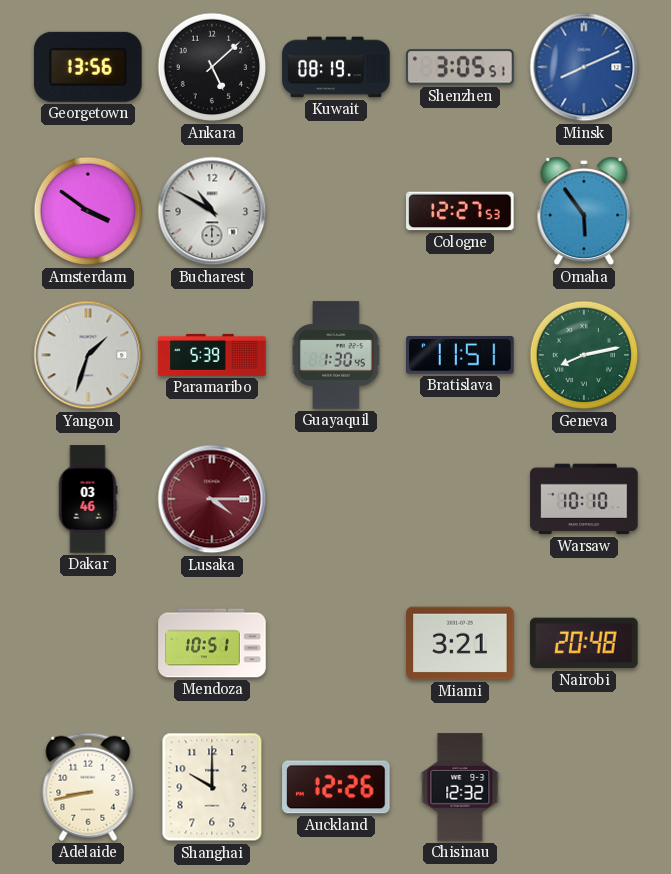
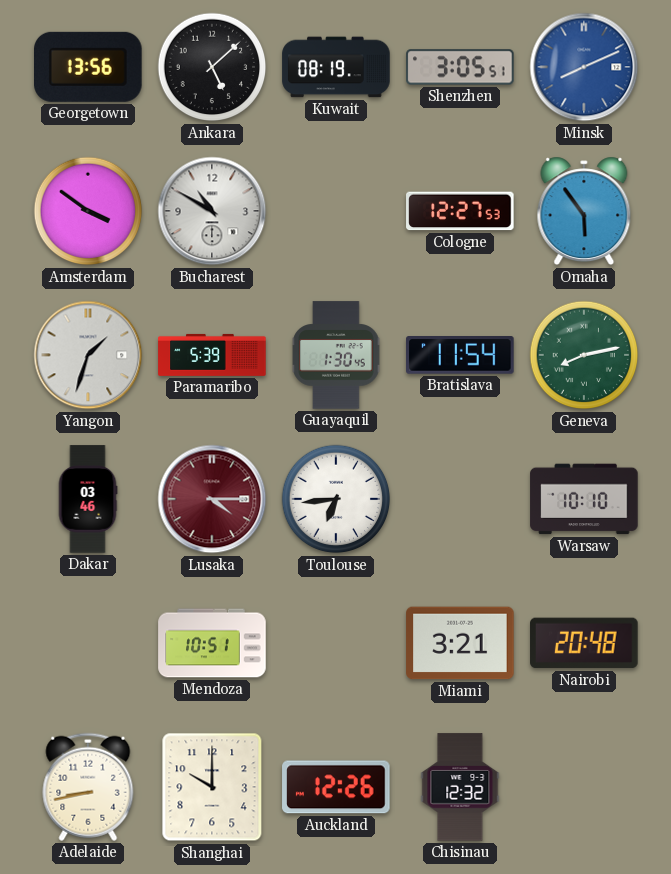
Bratislava: 11:51 -> 11:54 (460, 355)
Toulouse: none -> 6:44 (336, 499)
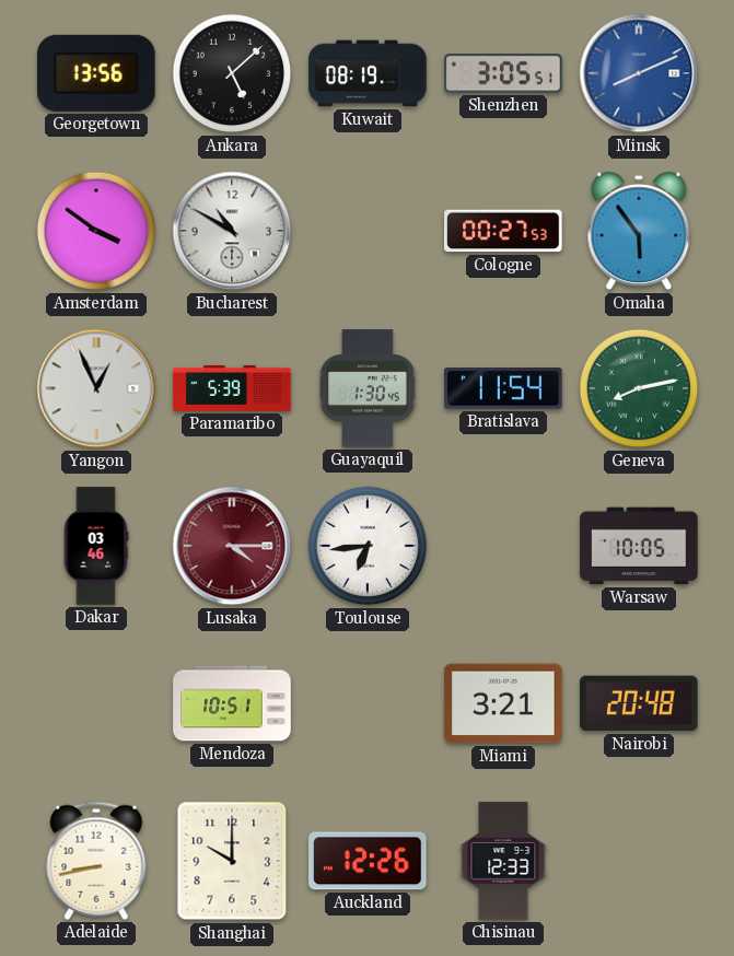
Cologne: 12:27 -> 00:27 (503, 231)
Yangon: 1:33 -> 12:56 (96, 388)
Warsaw: 10:10 -> 10:05 (639, 546)
Chisinau: 12:32 -> 12:33 (503, 861)
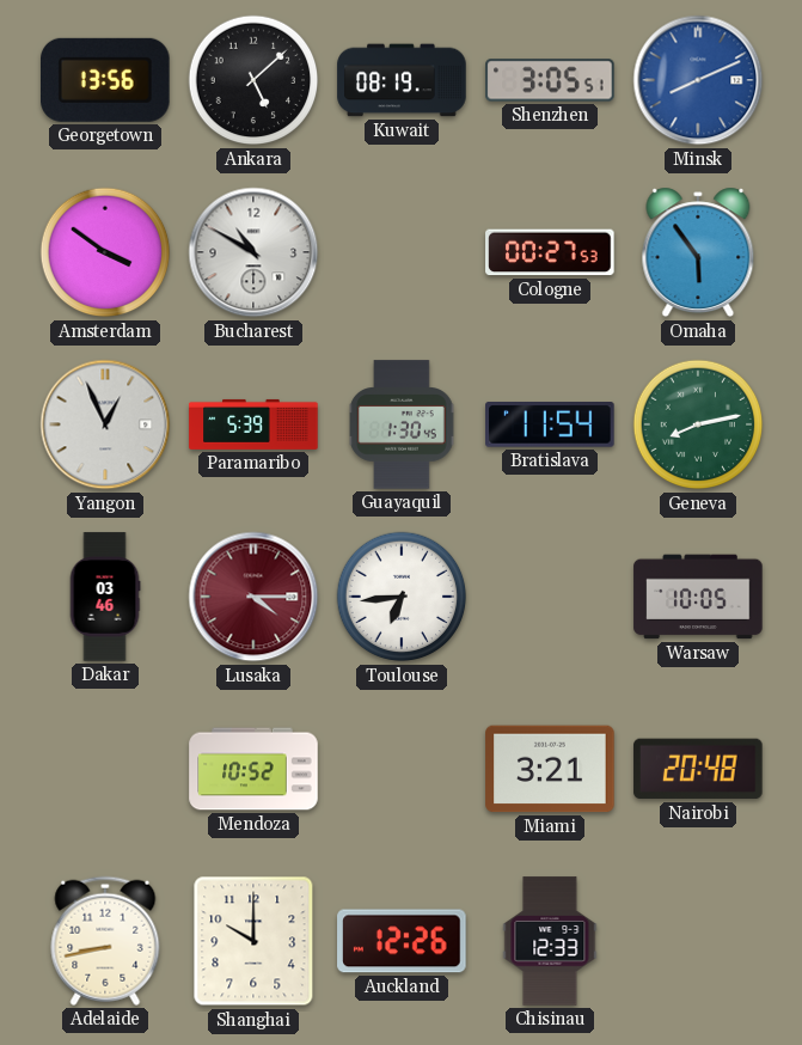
Mendoza: 10:51 -> 10:52 (253, 769)
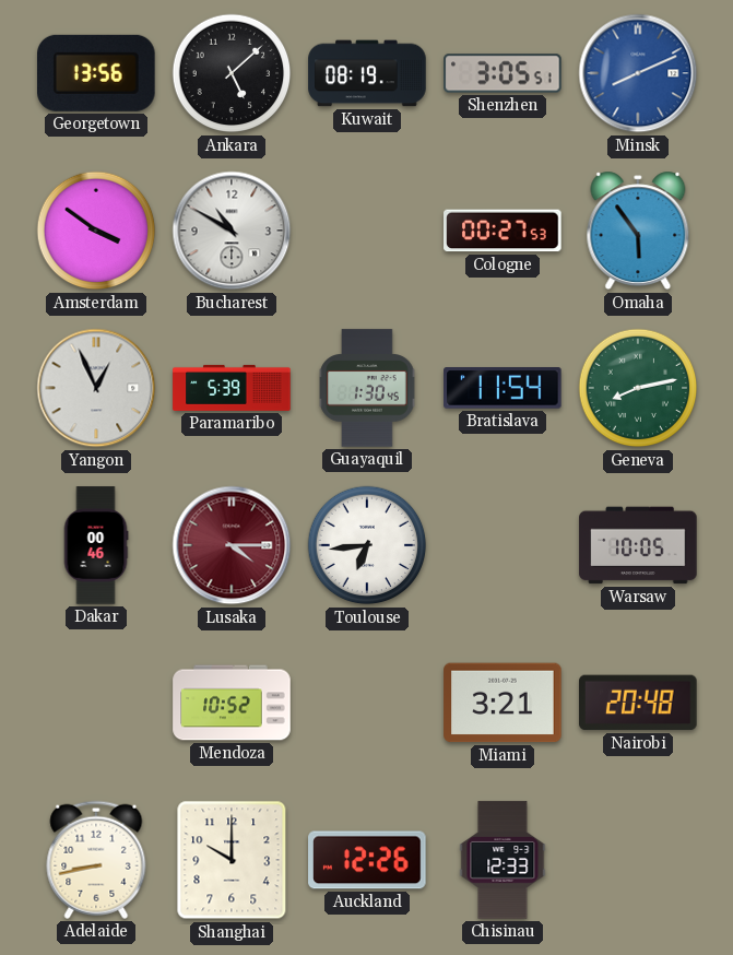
Dakar: 03:46 -> 00:46 (96, 545)
